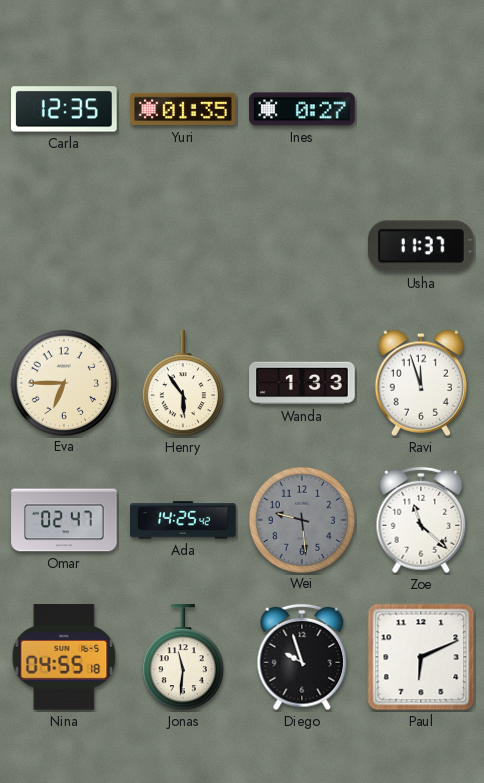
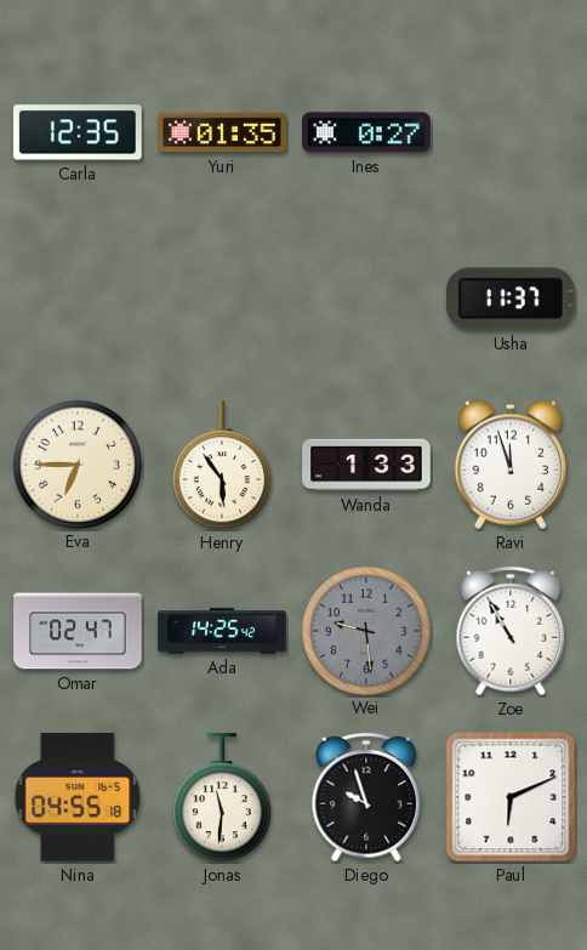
Zoe: 11:22 -> 10:55 (511, 631)
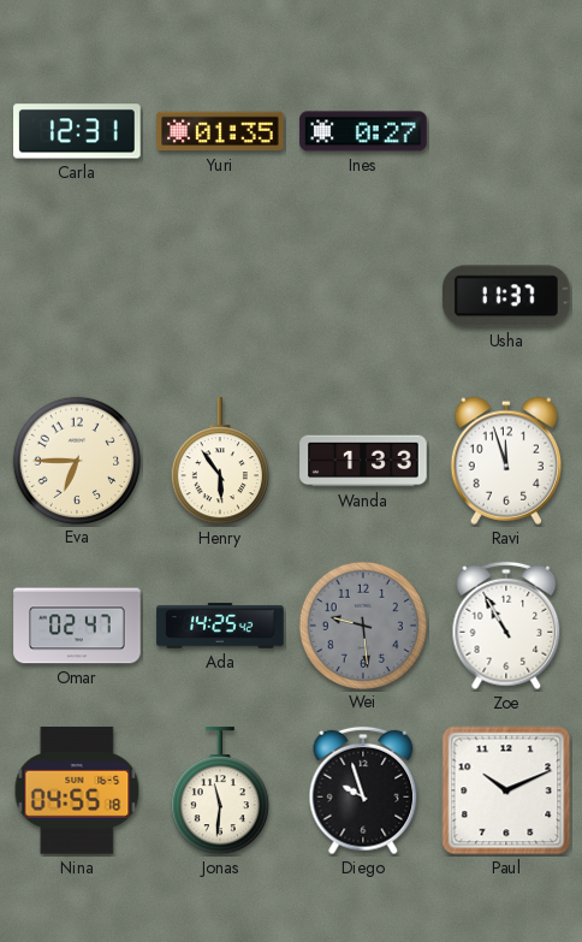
Carla: 12:35 -> 12:31 (77, 131)
Paul: 6:11 -> 10:11 (506, 790)
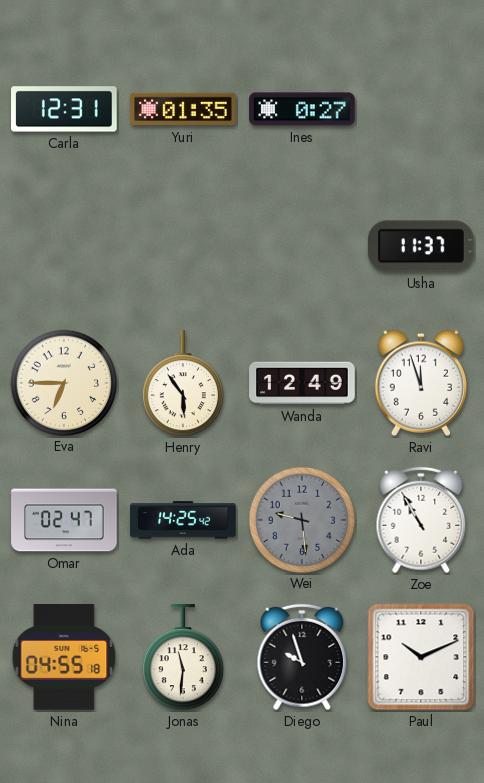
Wanda: 1:33 -> 12:49 (302, 383)
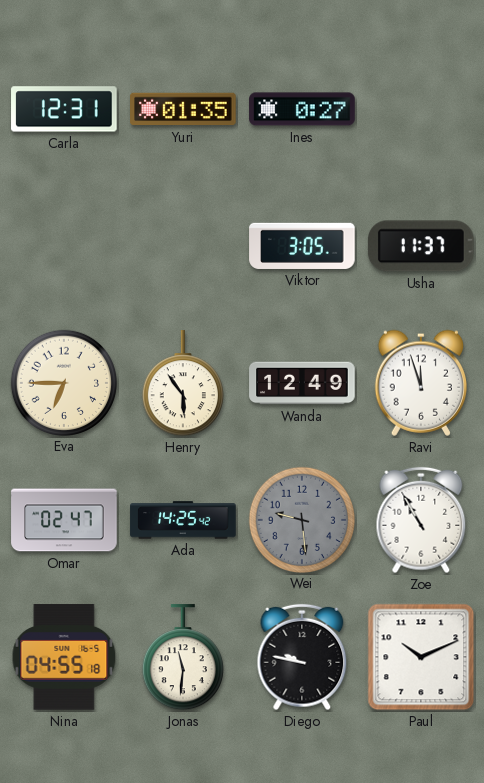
Viktor: none -> 3:05 (302, 246)
Diego: 9:57 -> 9:47 (302, 657)
